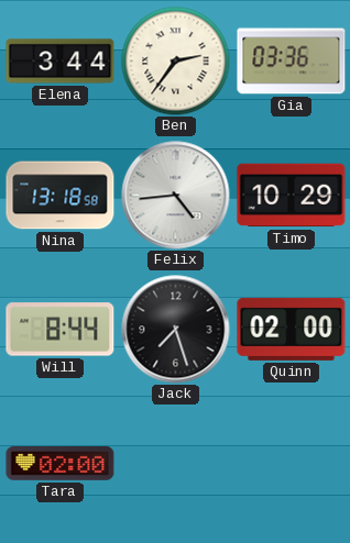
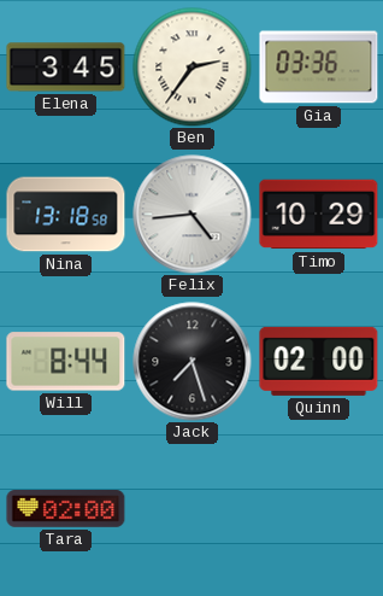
Elena: 3:44 -> 3:45 (66, 68)
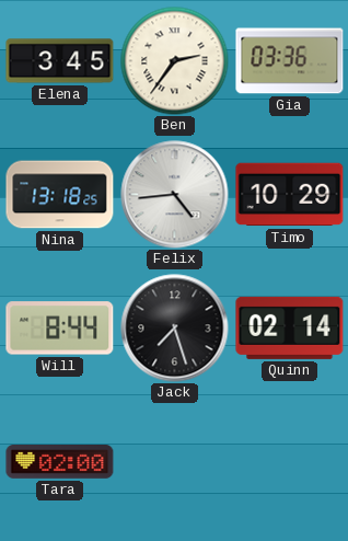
Nina: 13:18:58 -> 13:18:25 (60, 195)
Quinn: 02:00 -> 02:14 (290, 327)
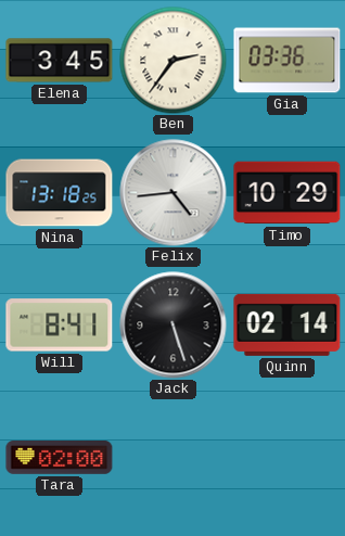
Will: 8:44 -> 8:41 (60, 326)
Jack: 7:27 -> 5:27 (174, 326)
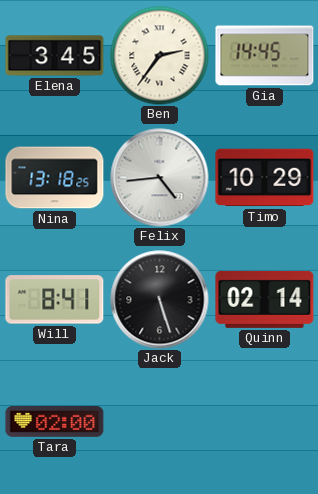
Gia: 03:36 -> 14:45 (265, 56)
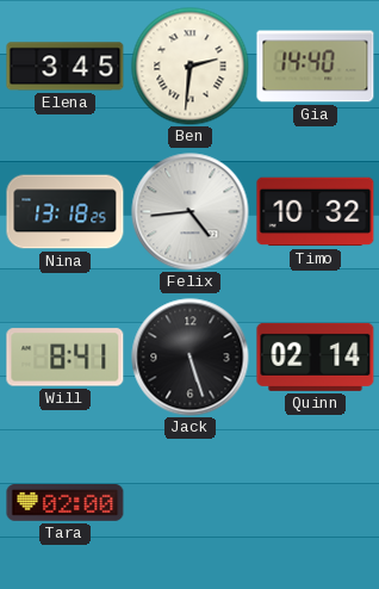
Ben: 2:36 -> 2:31 (191, 67)
Gia: 14:45 -> 14:40 (316, 67)
Timo: 10:29 -> 10:32 (316, 212)
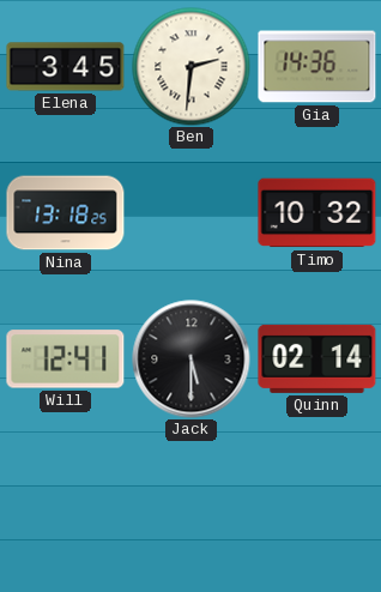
Gia: 14:40 -> 14:36 (317, 67)
Felix: 4:44 -> none (191, 212)
Will: 8:41 -> 12:41 (66, 360)
Jack: 5:27 -> 5:30 (192, 360)
Tara: 02:00 -> none (66, 503)
